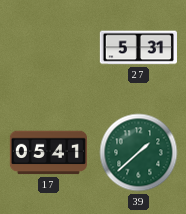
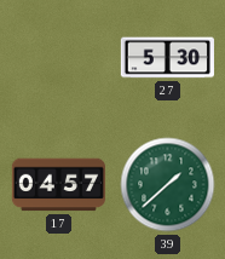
27: 5:31 -> 5:30 (167, 58)
17: 05:41 -> 04:57 (58, 185)
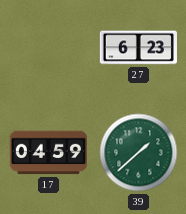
27: 5:30 -> 6:23 (138, 48)
17: 04:57 -> 04:59 (48, 153)
